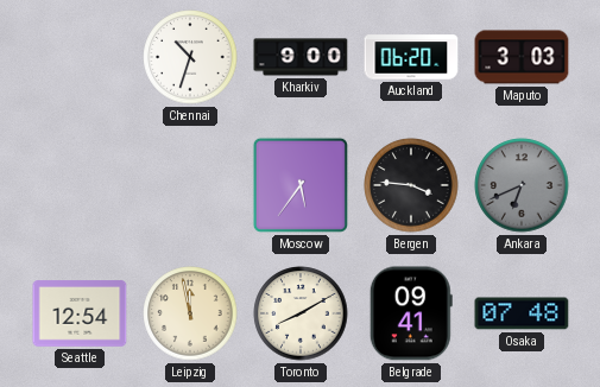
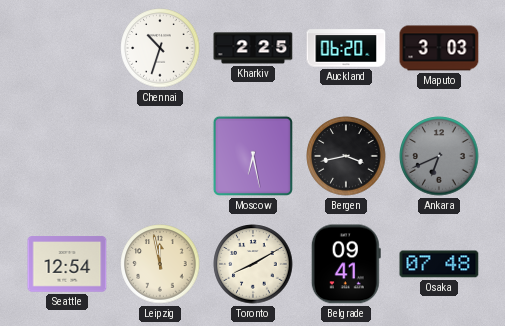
Kharkiv: 9:00 -> 2:25 (253, 48)
Moscow: 5:36 -> 6:28 (253, 156)
Bergen: 3:46 -> 3:43 (346, 156)
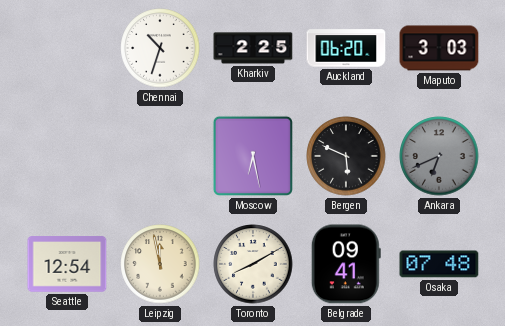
Bergen: 3:43 -> 5:49 (346, 156)
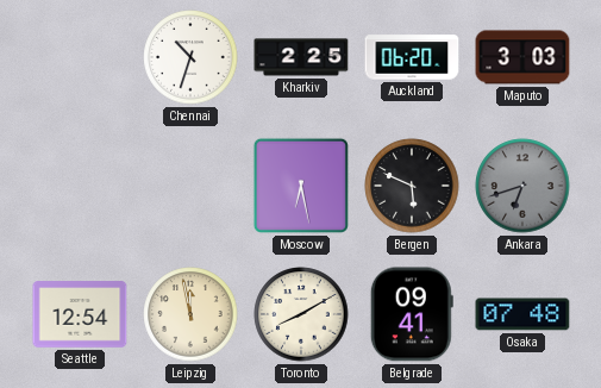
Ankara: 6:41 -> 6:42 (522, 186)
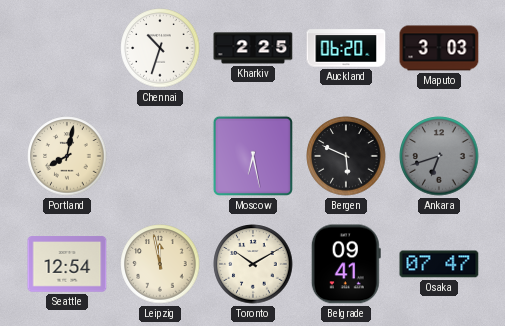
Portland: none -> 8:02 (67, 156)
Toronto: 8:10 -> 10:10 (253, 264)
Osaka: 07:48 -> 07:47 (439, 264)
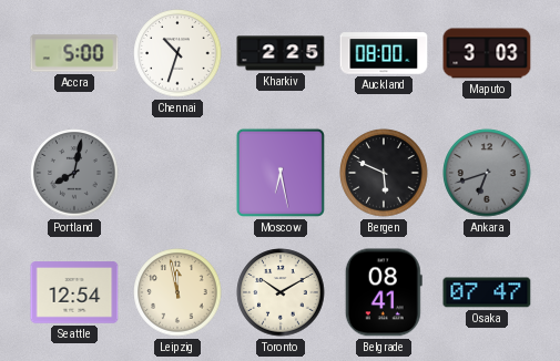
Accra: none -> 5:00 (74, 53)
Auckland: 06:20 -> 08:00 (384, 53)
Portland dial: cream -> grey (74, 173)
Belgrade: 09:41 -> 08:41 (384, 292)
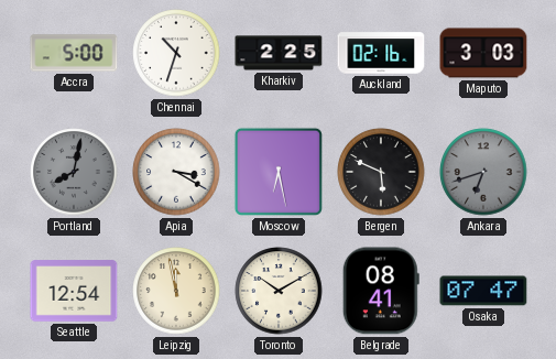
Auckland: 08:00 -> 02:16 (381, 53)
Apia: none -> 3:20 (176, 172)
